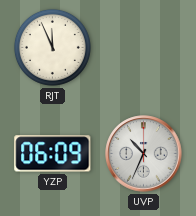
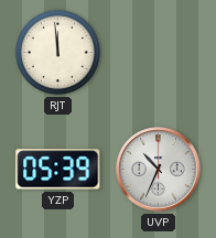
RJT: 11:56 -> 11:59 (57, 52)
YZP: 06:09 -> 05:39 (58, 170)
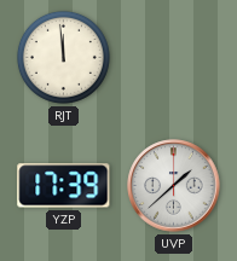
YZP: 05:39 -> 17:39 (64, 186)
UVP: 10:34 -> 1:38 (174, 186)
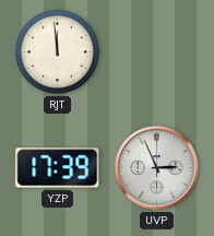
UVP: 1:38 -> 2:56 (157, 168)
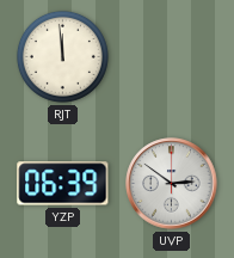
YZP: 17:39 -> 06:39 (63, 184)
UVP: 2:56 -> 2:51 (172, 184)
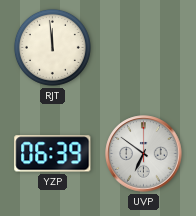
UVP: 2:51 -> 6:51 (144, 154)
